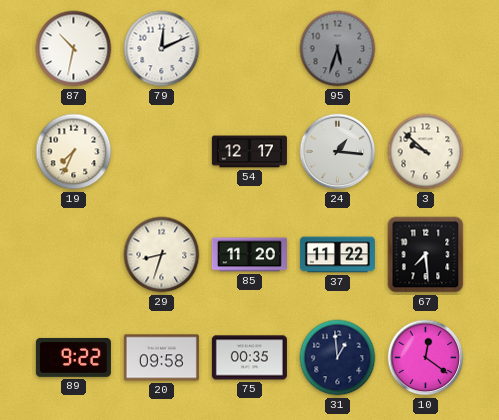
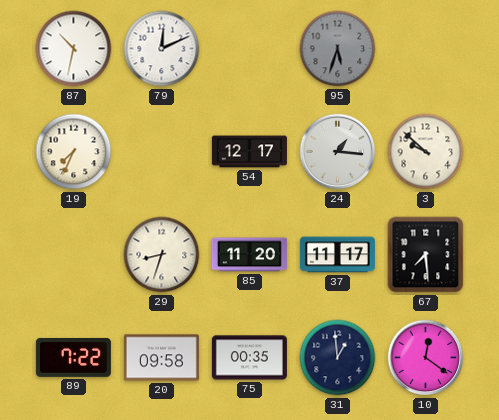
37: 11:22 -> 11:17 (337, 255)
89: 9:22 -> 7:22 (73, 357)
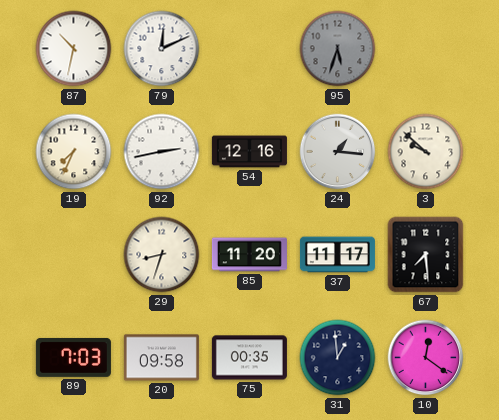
92: none -> 2:43 (162, 152)
54: 12:17 -> 12:16 (249, 152)
89: 7:22 -> 7:03 (73, 357)
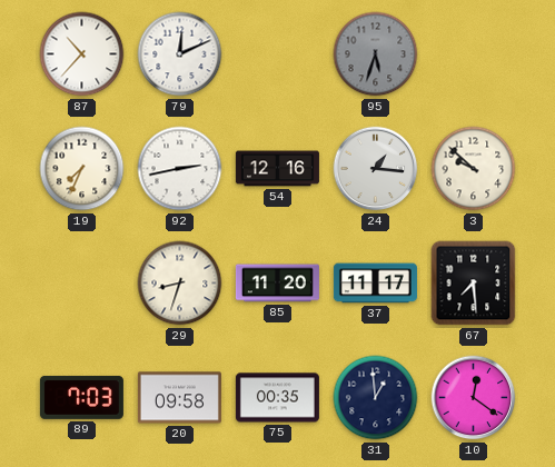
87: 10:32 -> 10:37 (82, 54)
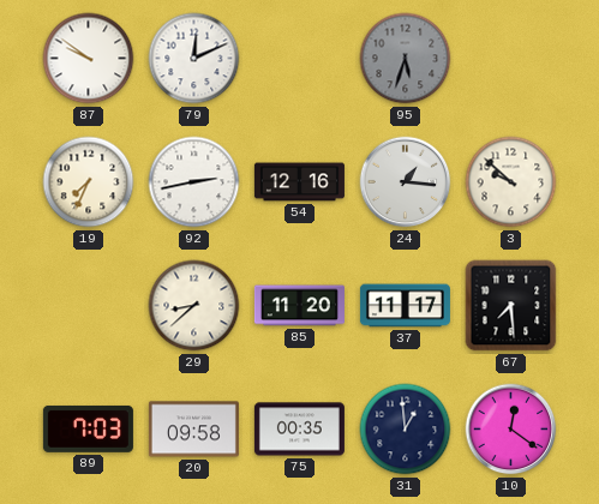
87: 10:37 -> 9:51 (89, 59)
29: 8:33 -> 8:38 (194, 306)
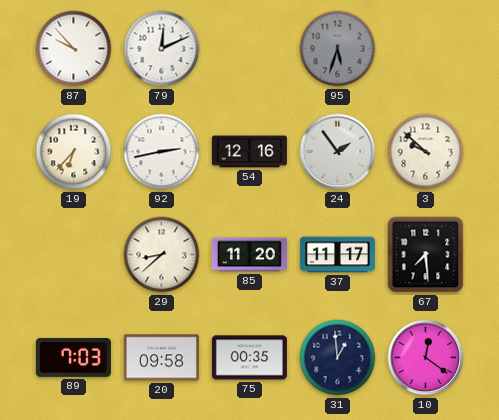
87: 9:51 -> 9:53 (74, 49)
19: 7:34 -> 6:37 (74, 152)
24: 1:16 -> 1:54 (338, 152)
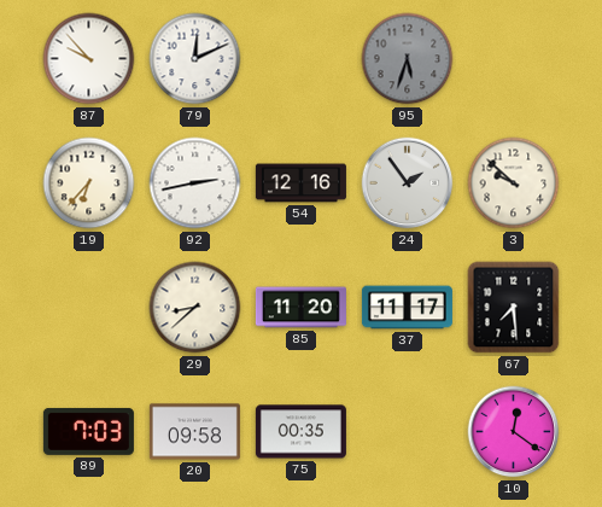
31: 12:59 -> none (338, 358)
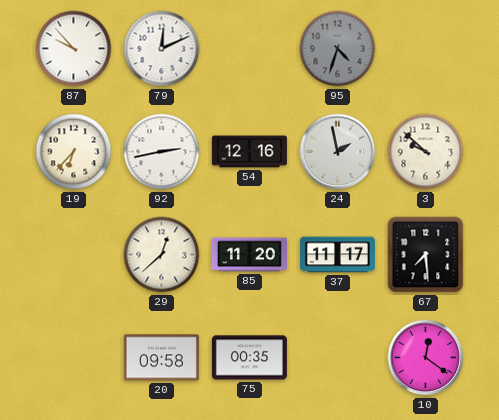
95: 5:33 -> 4:33 (338, 49)
24: 1:54 -> 1:58 (338, 152)
29: 8:38 -> 12:38 (162, 255)
89: 7:03 -> none (88, 431)
